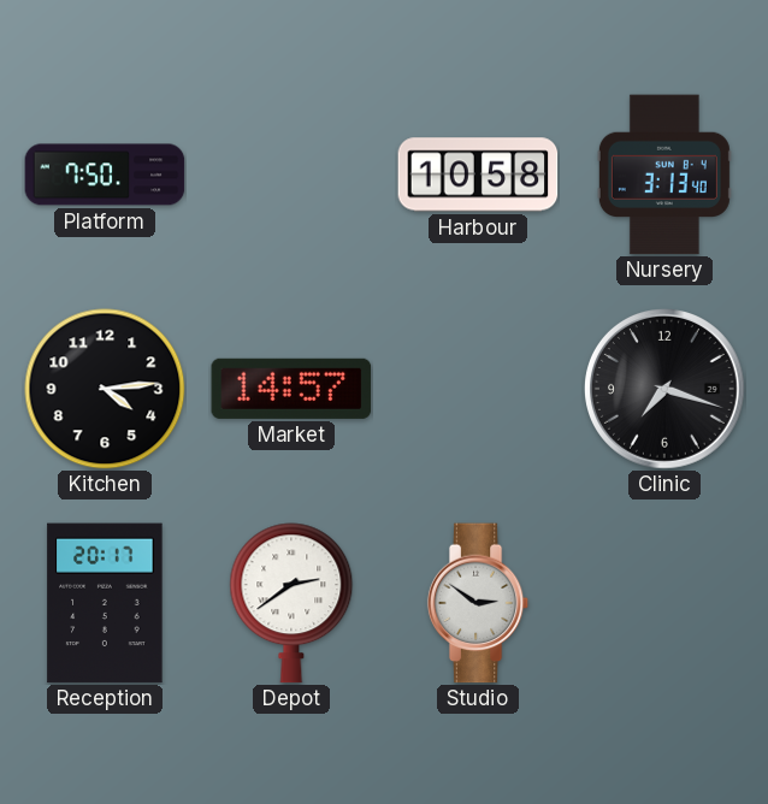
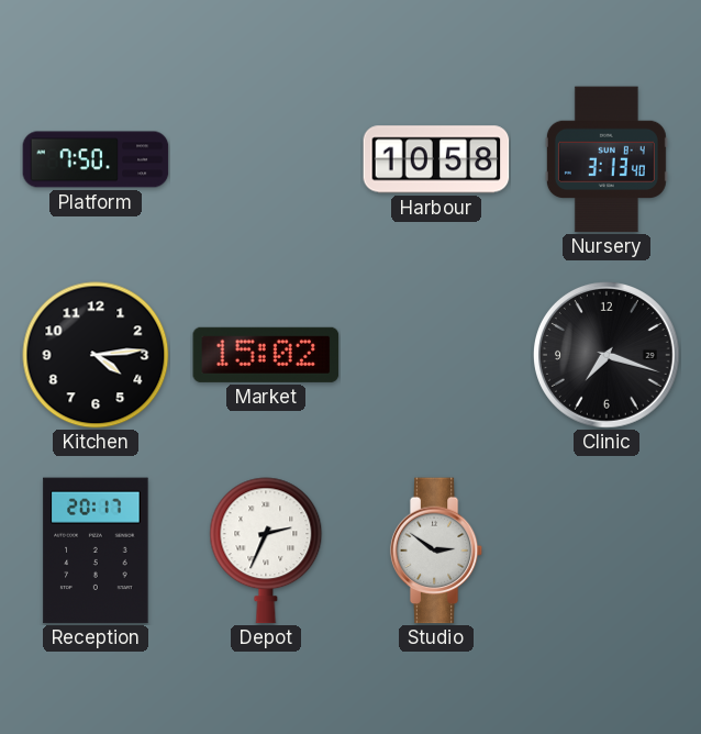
Market: 14:57 -> 15:02 (266, 355)
Depot: 2:39 -> 2:34 (266, 550)
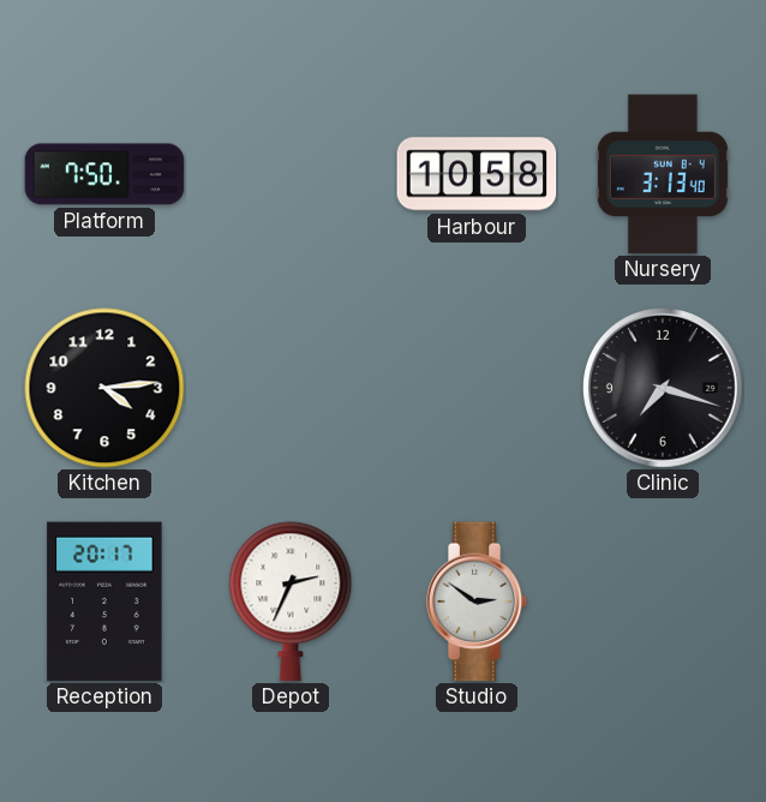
Market: 15:02 -> none (266, 355)
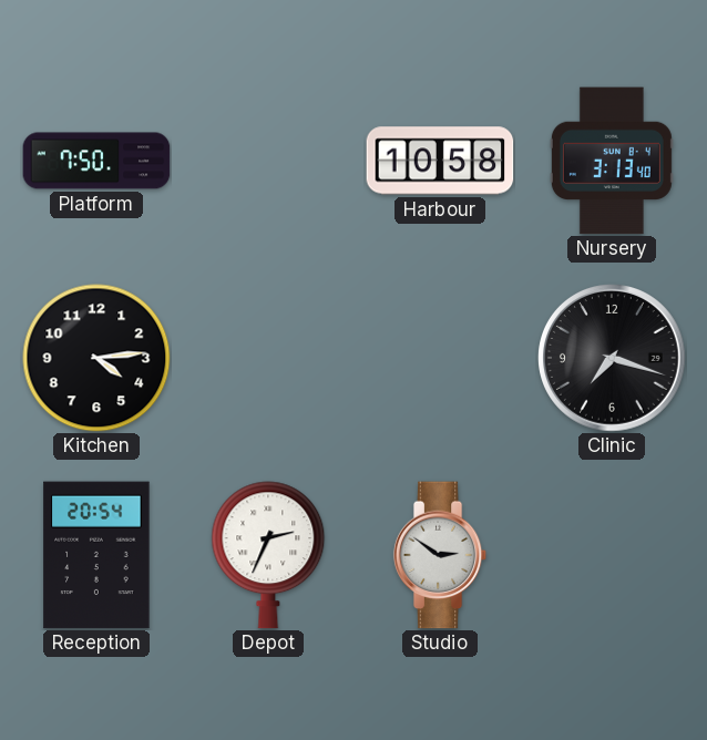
Reception: 20:17 -> 20:54 (96, 555)
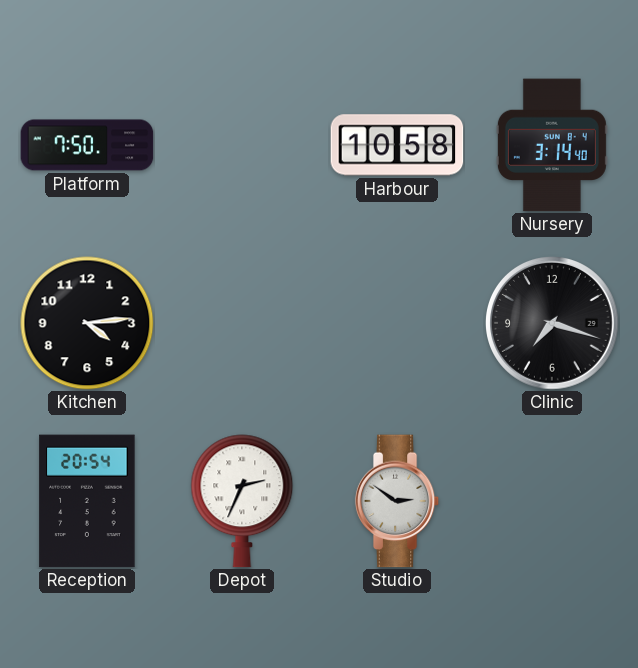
Nursery: 3:13 -> 3:14 (552, 145)
